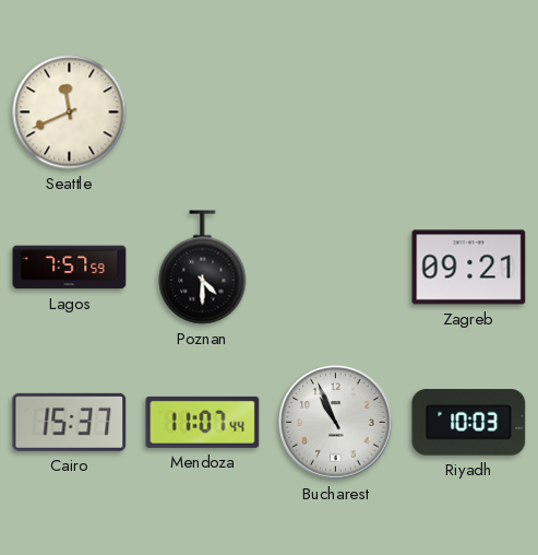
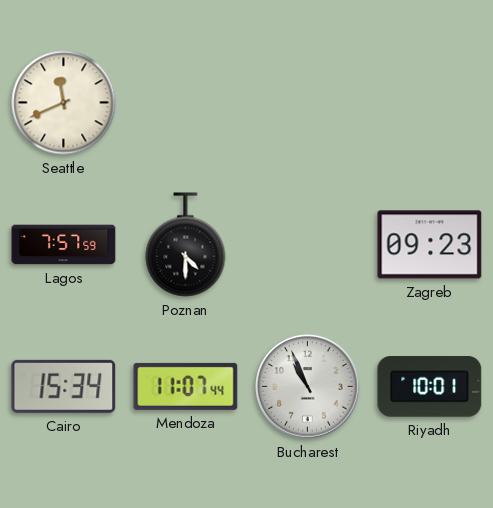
Zagreb: 09:21 -> 09:23 (430, 245)
Cairo: 15:37 -> 15:34 (64, 386)
Riyadh: 10:03 -> 10:01 (430, 387)
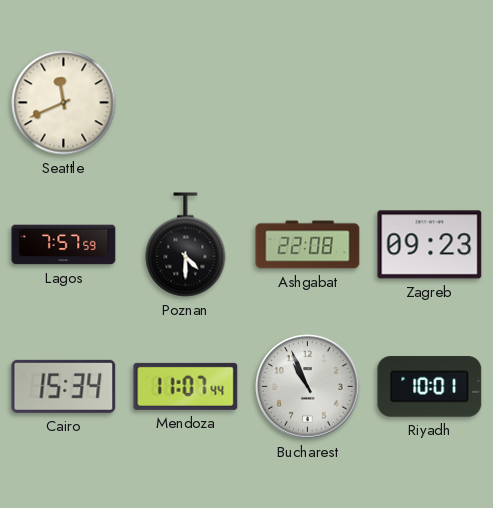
Ashgabat: none -> 22:08 (308, 245)
